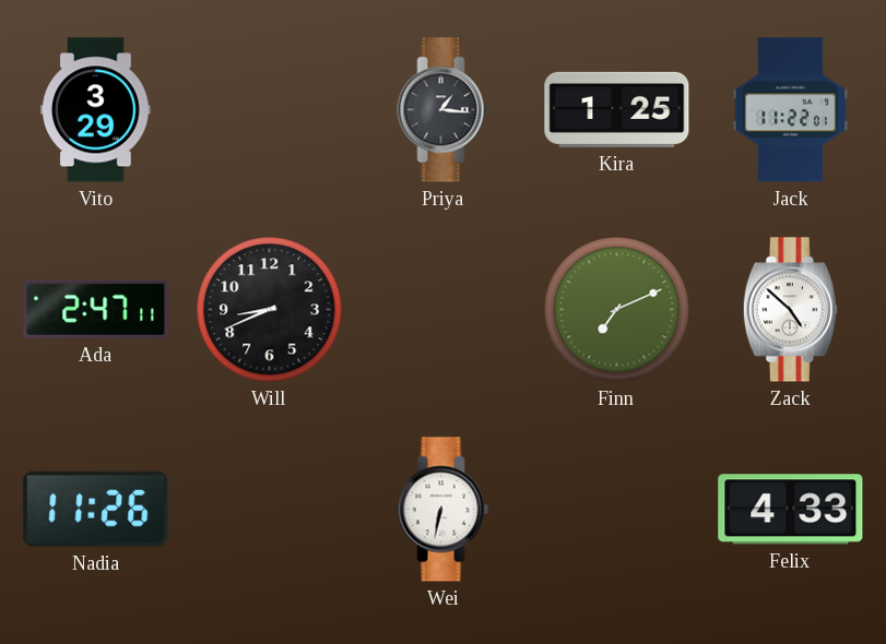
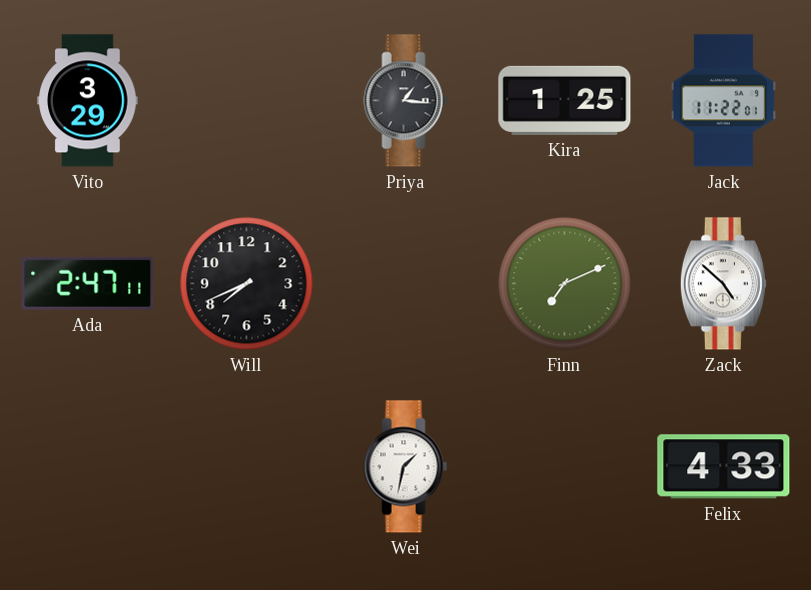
Will: 8:41 -> 7:41 (247, 284)
Nadia: 11:26 -> none (96, 509)
Wei: 6:32 -> 1:32 (406, 467)
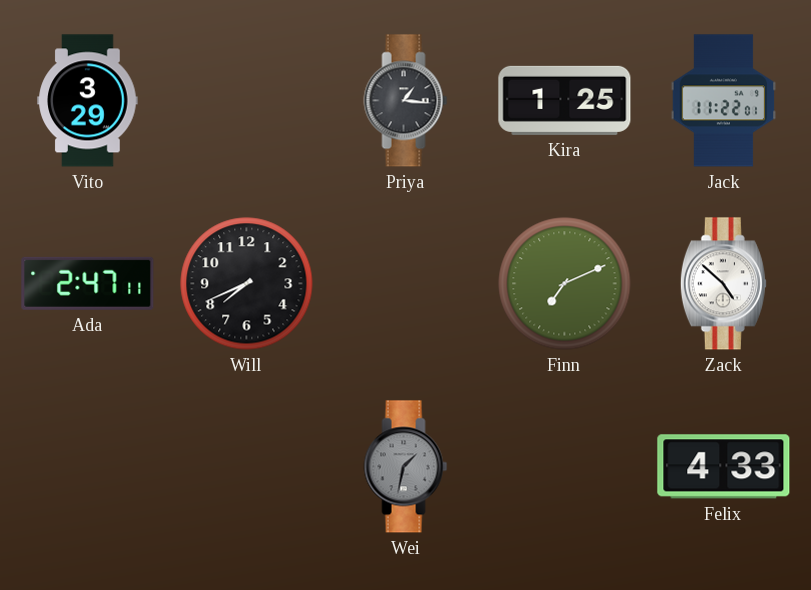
Wei dial: white -> grey (406, 467)
